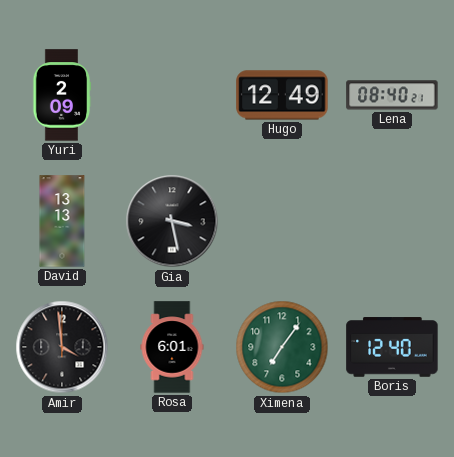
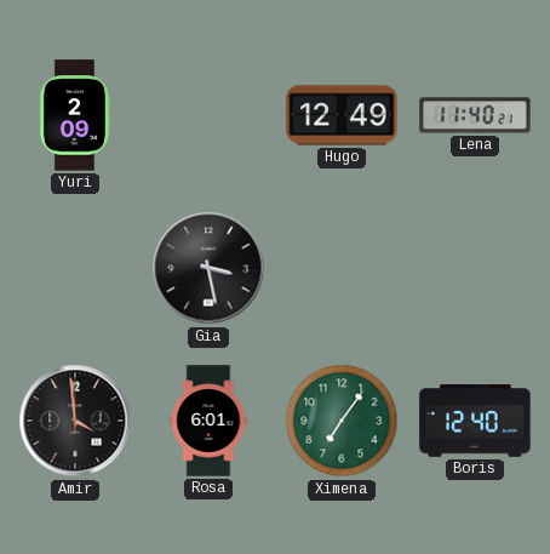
Lena: 08:40 -> 11:40 (475, 115)
David: 13:13 -> none (62, 221)
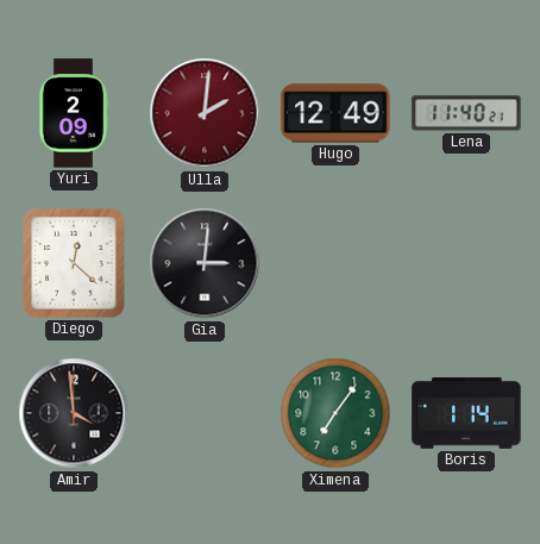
Ulla: none -> 2:01 (205, 113)
Diego: none -> 12:22 (74, 263)
Gia: 3:28 -> 3:01 (205, 263)
Rosa: 6:01 -> none (208, 421)
Boris: 12:40 -> 1:14 (466, 413)
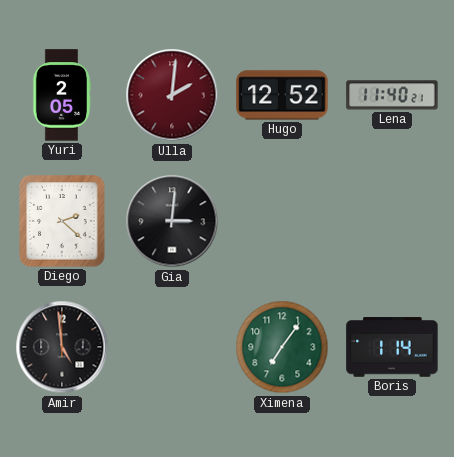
Yuri: 2:09 -> 2:05 (62, 95)
Hugo: 12:49 -> 12:52 (282, 95)
Diego: 12:22 -> 2:22 (62, 221)
Amir: 3:59 -> 4:59 (62, 347)
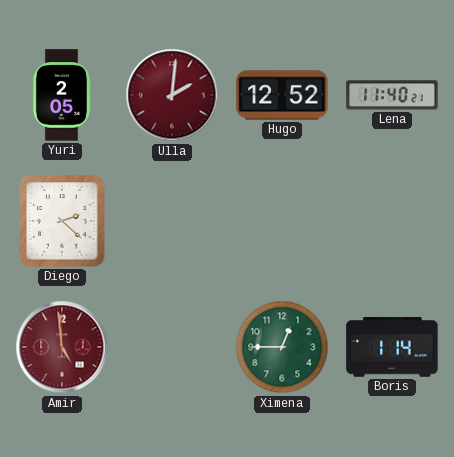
Gia: 3:01 -> none (172, 221)
Amir dial: black -> burgundy (62, 347)
Ximena: 7:06 -> 12:45 (282, 347)
